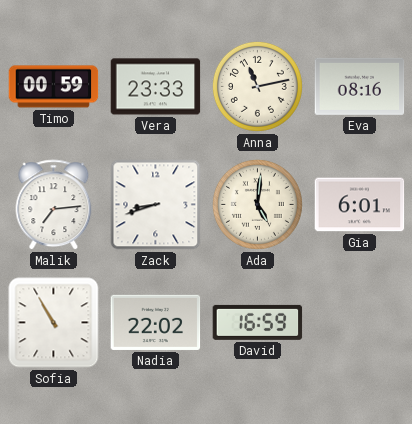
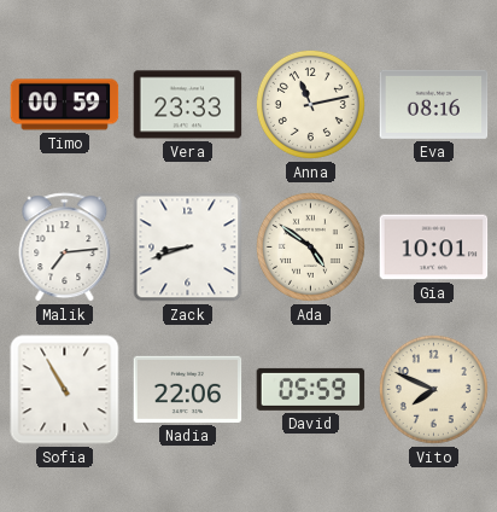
Ada: 5:01 -> 4:51 (310, 246)
Gia: 6:01 -> 10:01 (434, 248)
Nadia: 22:02 -> 22:06 (188, 389)
David: 16:59 -> 05:59 (311, 389)
Vito: none -> 7:49 (433, 389)
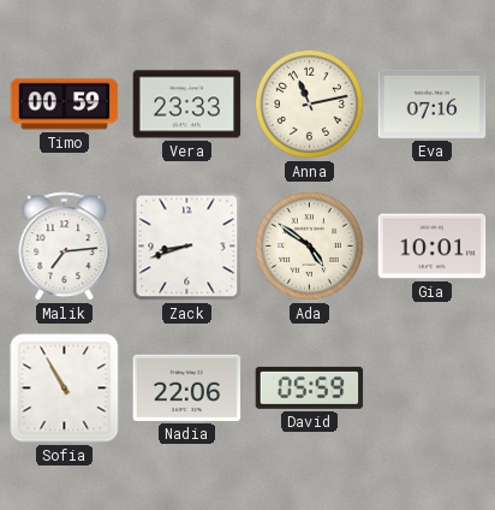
Eva: 08:16 -> 07:16 (433, 103)
Vito: 7:49 -> none (433, 389)
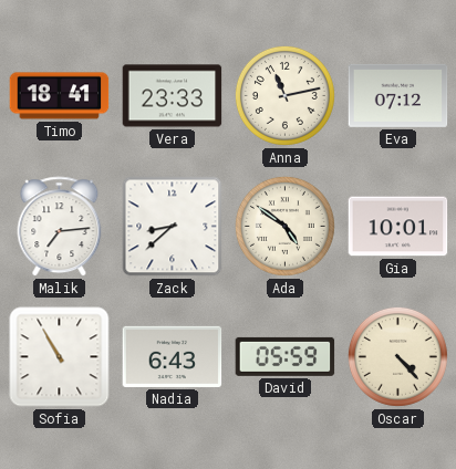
Timo: 00:59 -> 18:41 (60, 96)
Eva: 07:16 -> 07:12 (398, 95)
Zack: 8:42 -> 8:38 (173, 227)
Nadia: 22:06 -> 6:43 (173, 356)
Oscar: none -> 4:23 (397, 356)
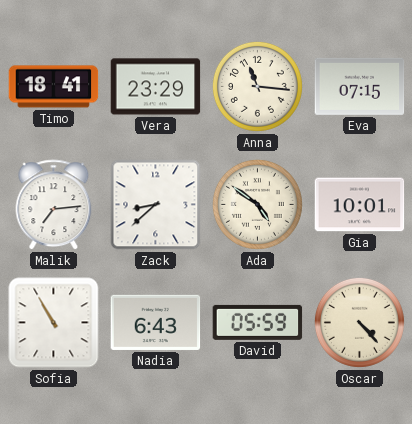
Vera: 23:33 -> 23:29 (156, 87)
Anna: 11:13 -> 11:16 (257, 86)
Eva: 07:12 -> 07:15 (360, 86)
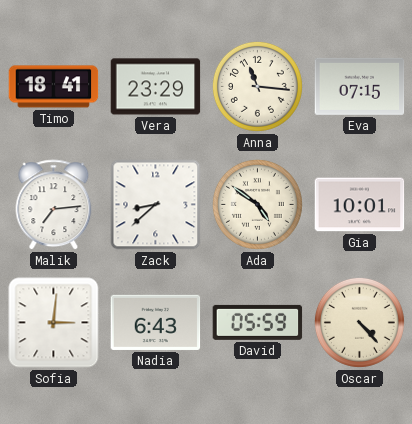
Sofia: 10:55 -> 3:01 (54, 323)
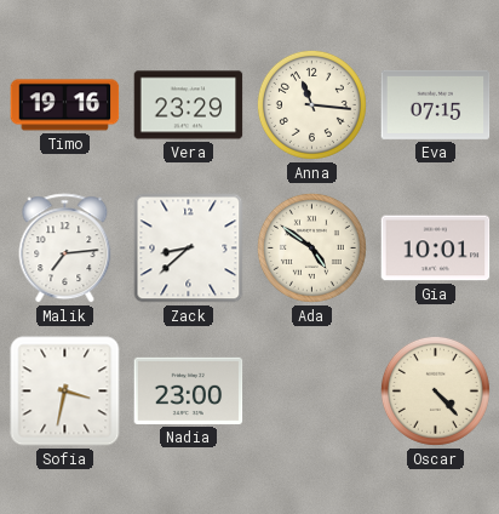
Timo: 18:41 -> 19:16 (65, 105)
Sofia: 3:01 -> 3:32 (65, 392)
Nadia: 6:43 -> 23:00 (189, 390)
David: 05:59 -> none (258, 322)
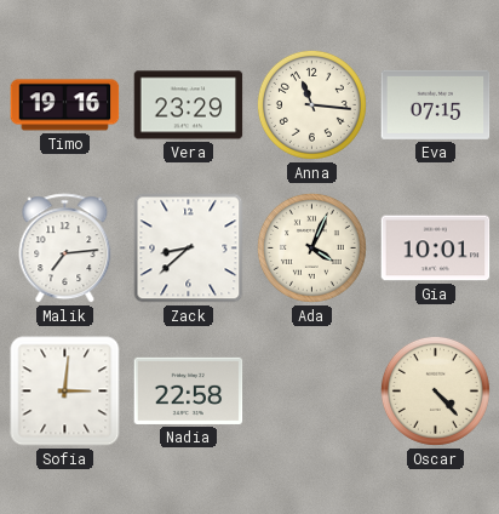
Ada: 4:51 -> 4:04 (311, 247)
Sofia: 3:32 -> 3:01 (65, 392)
Nadia: 23:00 -> 22:58 (189, 390)
